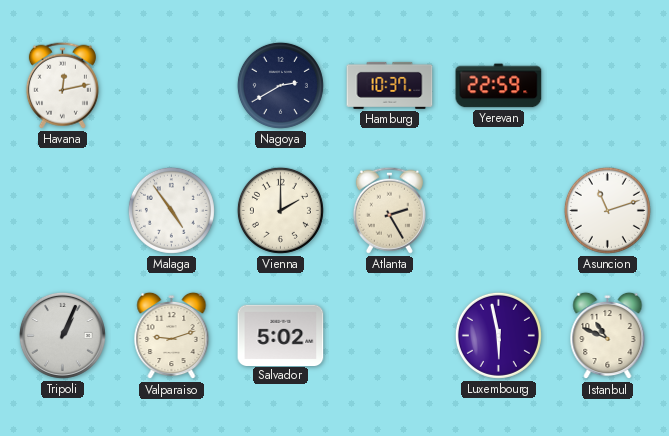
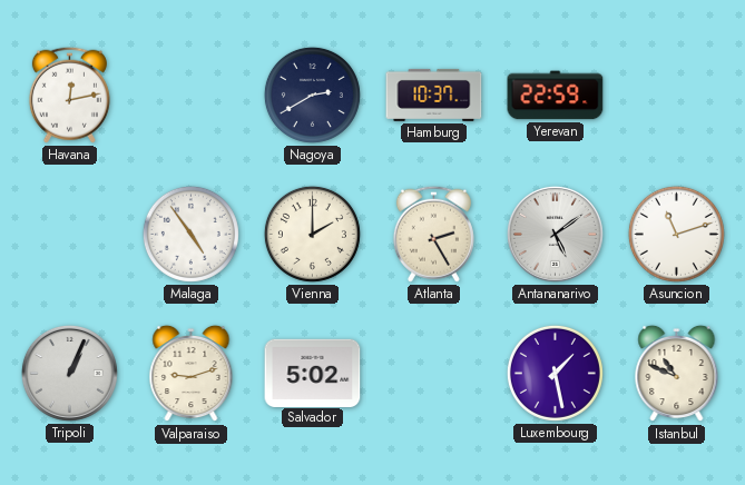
Antananarivo: none -> 5:09 (555, 234)
Luxembourg: 5:58 -> 1:28 (555, 373)
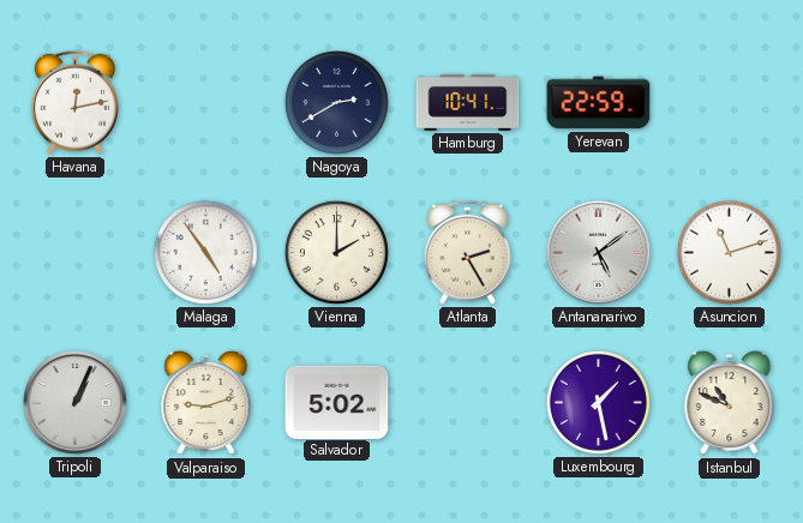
Hamburg: 10:37 -> 10:41 (468, 102)
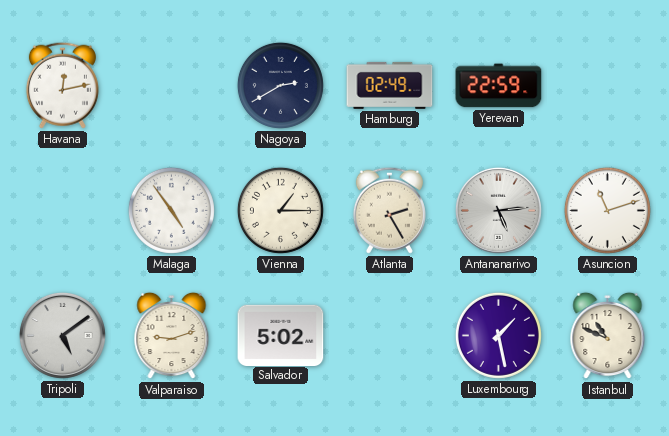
Hamburg: 10:41 -> 02:49 (390, 85)
Vienna: 2:00 -> 1:15 (280, 210)
Antananarivo: 5:09 -> 5:14 (498, 210)
Tripoli: 1:04 -> 5:09 (62, 335)
